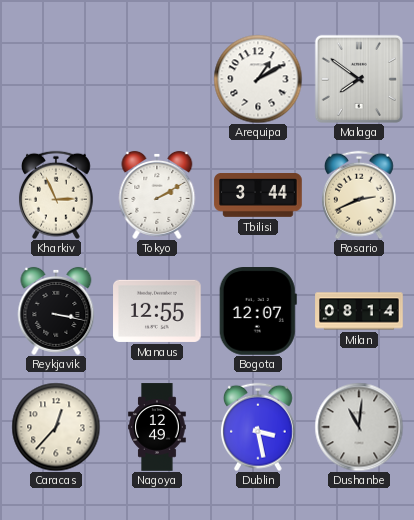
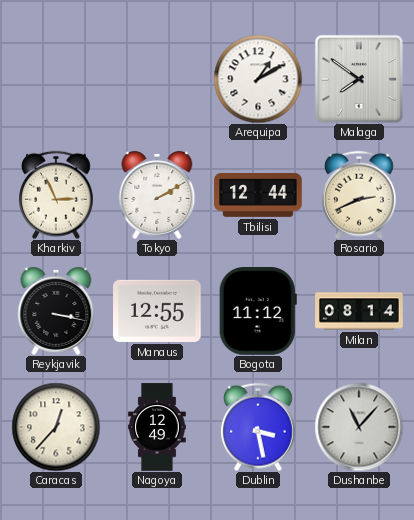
Tbilisi: 3:44 -> 12:44 (258, 196)
Bogota: 12:07 -> 11:12 (258, 312)
Dushanbe: 11:01 -> 11:07 (359, 427)
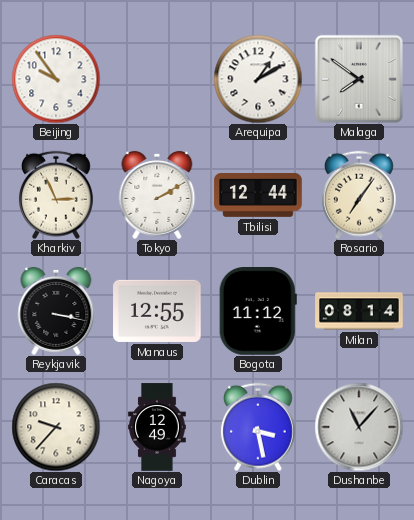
Beijing: none -> 9:54 (56, 79)
Rosario: 2:41 -> 7:06 (359, 195)
Caracas: 12:37 -> 9:37 (56, 427)
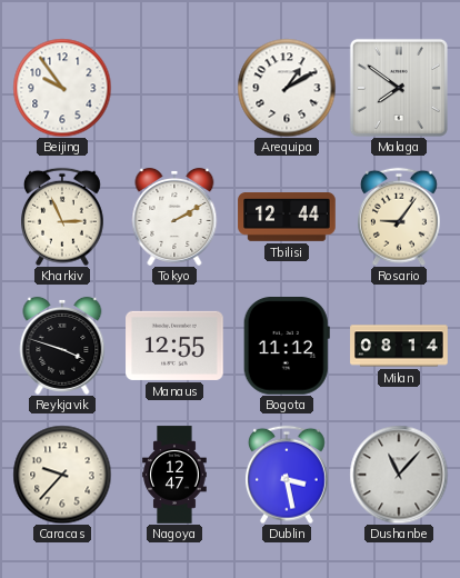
Rosario: 7:06 -> 9:06 (399, 217)
Reykjavik: 3:17 -> 3:48 (62, 346)
Nagoya: 12:49 -> 12:47 (174, 475)
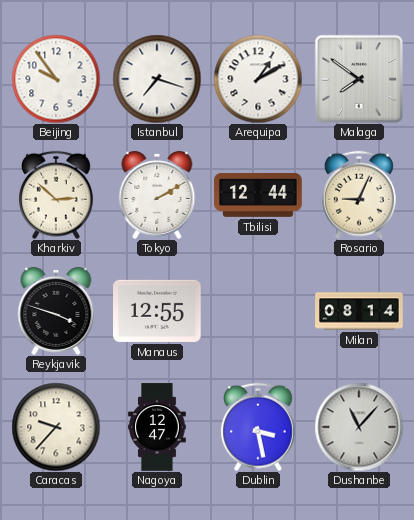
Istanbul: none -> 7:18 (157, 79)
Kharkiv: 2:56 -> 2:52 (56, 195)
Rosario: 9:06 -> 9:04 (359, 195)
Bogota: 11:12 -> none (287, 347)
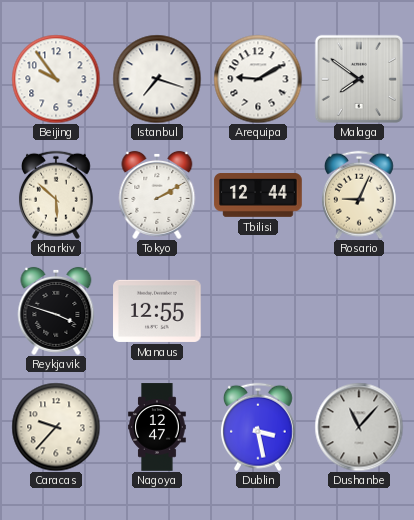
Arequipa: 1:10 -> 9:10 (258, 79)
Kharkiv: 2:52 -> 5:52 (56, 195)
Milan: 08:14 -> none (359, 311)
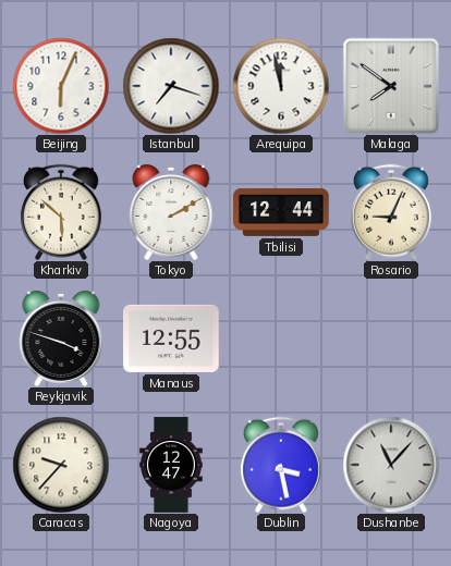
Beijing: 9:54 -> 6:04 (61, 86)
Arequipa: 9:10 -> 11:58 (281, 86)
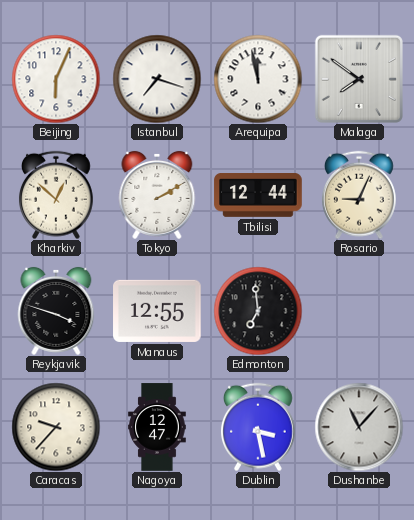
Kharkiv: 5:52 -> 12:52 (56, 195)
Edmonton: none -> 6:59 (258, 311)
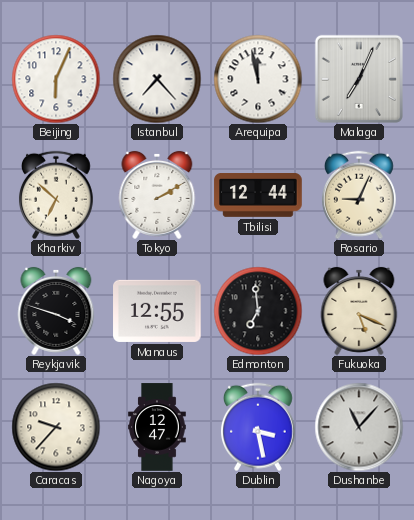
Istanbul: 7:18 -> 7:23 (157, 79)
Malaga: 7:51 -> 7:04 (359, 79)
Kharkiv: 12:52 -> 6:52 (56, 195)
Fukuoka: none -> 5:19 (359, 311)
